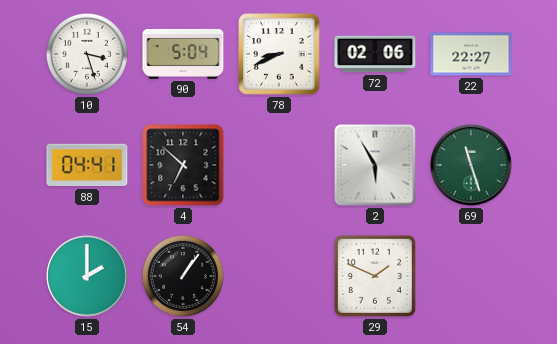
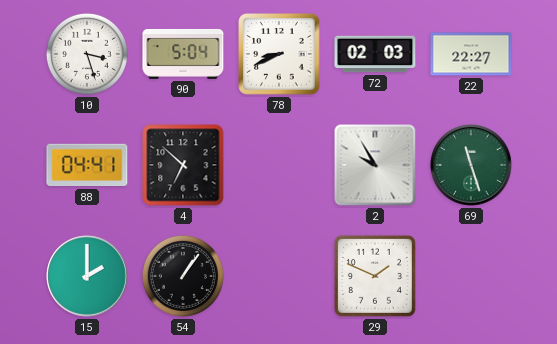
72: 02:06 -> 02:03 (375, 54)
2: 5:55 -> 9:55 (375, 165)
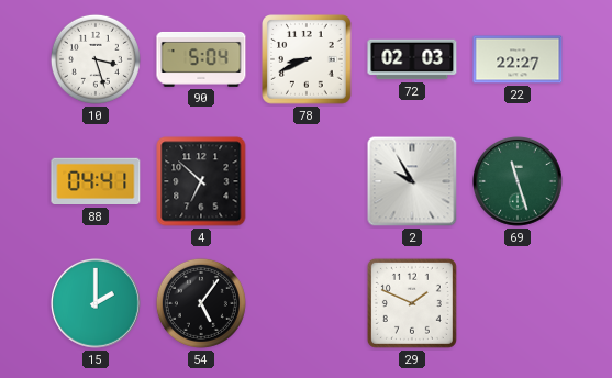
54: 1:06 -> 5:06 (201, 303)
